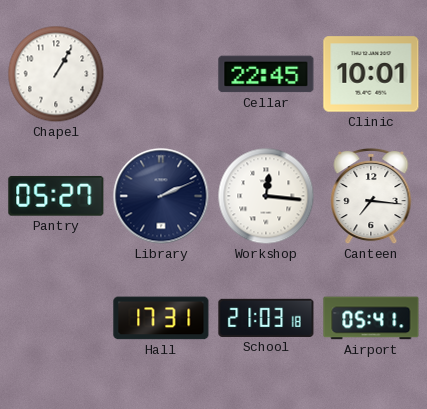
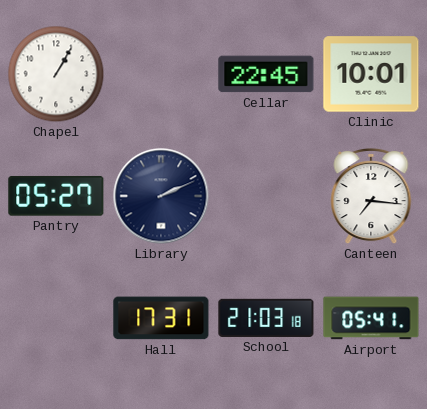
Workshop: 12:16 -> none (266, 196)
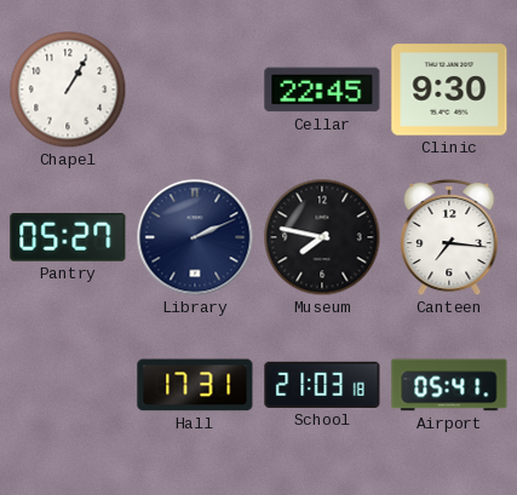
Clinic: 10:01 -> 9:30 (449, 90)
Museum: none -> 7:47 (322, 237)
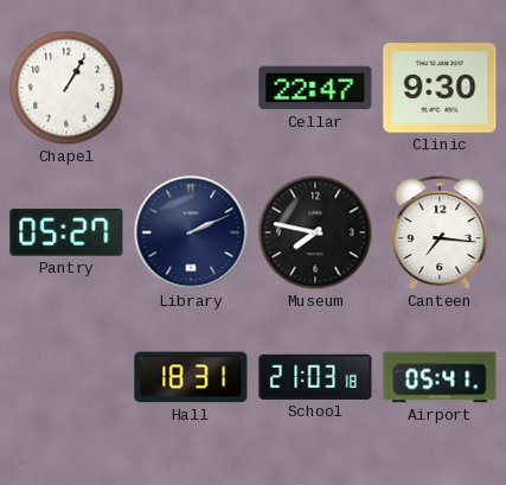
Cellar: 22:45 -> 22:47 (315, 88)
Hall: 17:31 -> 18:31 (191, 377)
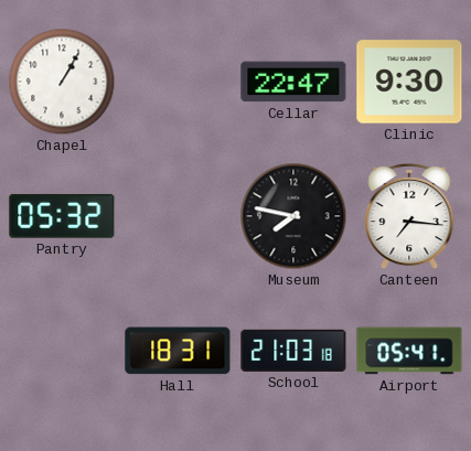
Pantry: 05:27 -> 05:32 (62, 216)
Library: 2:11 -> none (191, 232)
